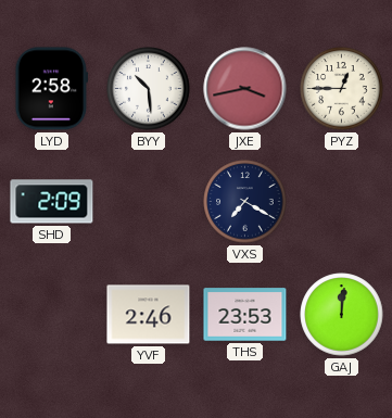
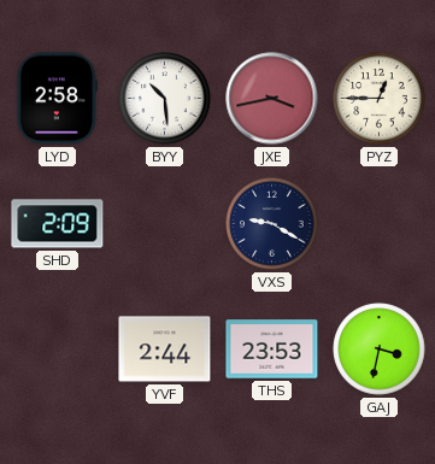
VXS: 7:20 -> 9:20 (272, 224)
YVF: 2:46 -> 2:44 (165, 350)
GAJ: 12:01 -> 3:32 (380, 350)
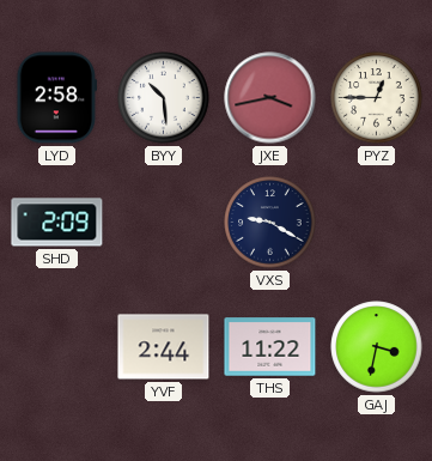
THS: 23:53 -> 11:22 (270, 347)
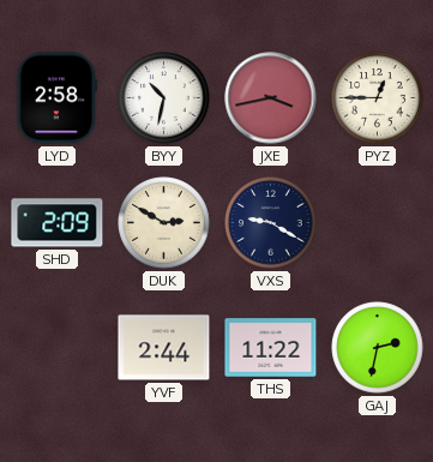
BYY: 10:29 -> 10:32 (164, 98)
DUK: none -> 2:50 (164, 223)
GAJ: 3:32 -> 2:32 (378, 348)
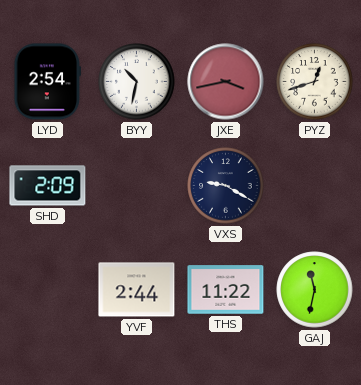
LYD: 2:58 -> 2:54 (48, 82)
PYZ: 12:45 -> 12:42 (315, 82)
DUK: 2:50 -> none (164, 223)
GAJ: 2:32 -> 11:32 (315, 290)
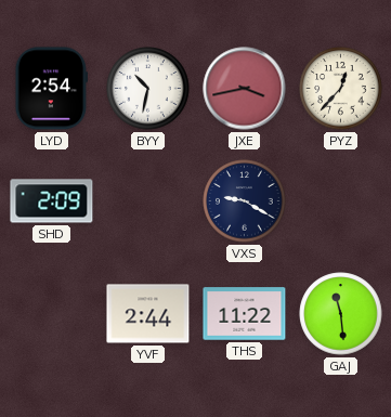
PYZ: 12:42 -> 12:37 (341, 89)
GAJ: 11:32 -> 11:29 (341, 314)
